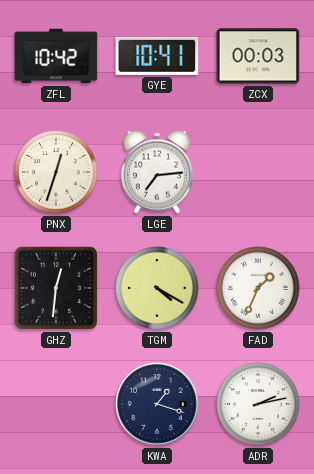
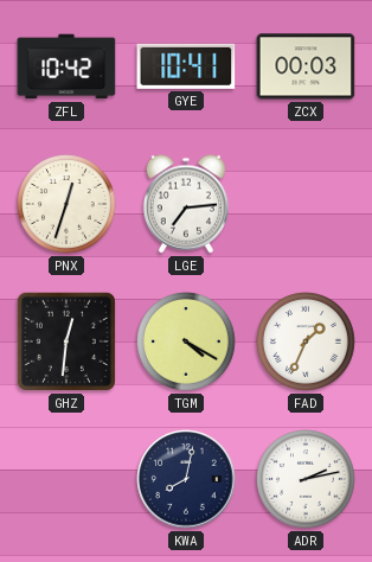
KWA: 1:18 -> 8:02 (186, 479)
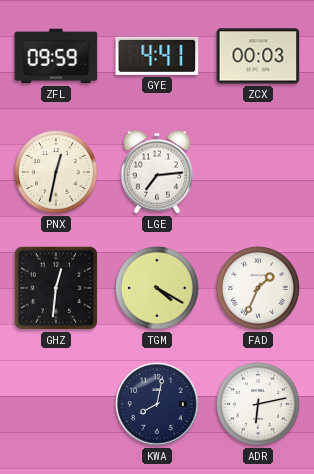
ZFL: 10:42 -> 09:59 (56, 56)
GYE: 10:41 -> 4:41 (157, 56)
PNX: 12:33 -> 12:32 (56, 172)
ADR: 2:13 -> 6:13 (258, 404)
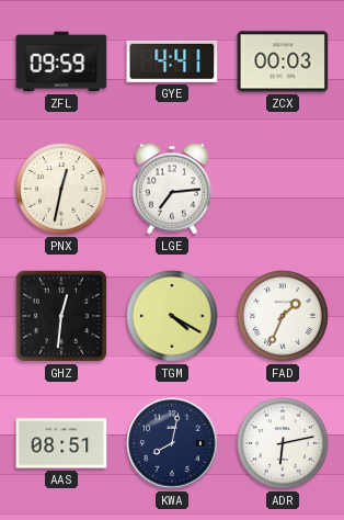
AAS: none -> 08:51 (61, 443)
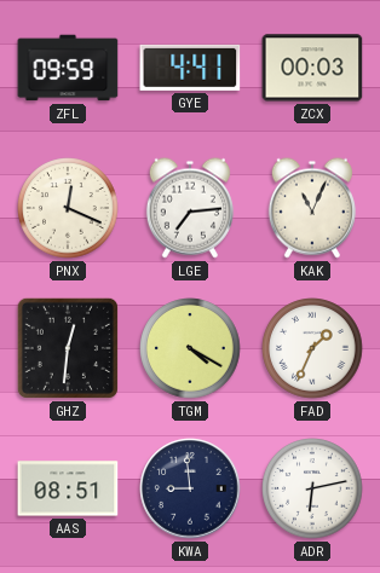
PNX: 12:32 -> 12:19 (68, 208)
KAK: none -> 11:04 (312, 208)
KWA: 8:02 -> 8:59 (190, 488)
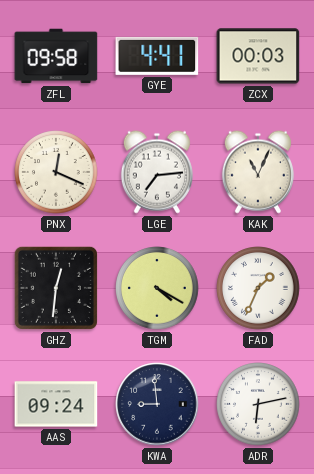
ZFL: 09:59 -> 09:58 (56, 56)
AAS: 08:51 -> 09:24 (56, 404)
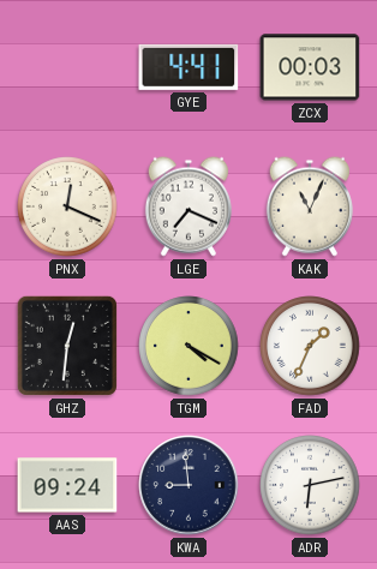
ZFL: 09:58 -> none (56, 56)
LGE: 7:14 -> 7:19 (188, 206)
